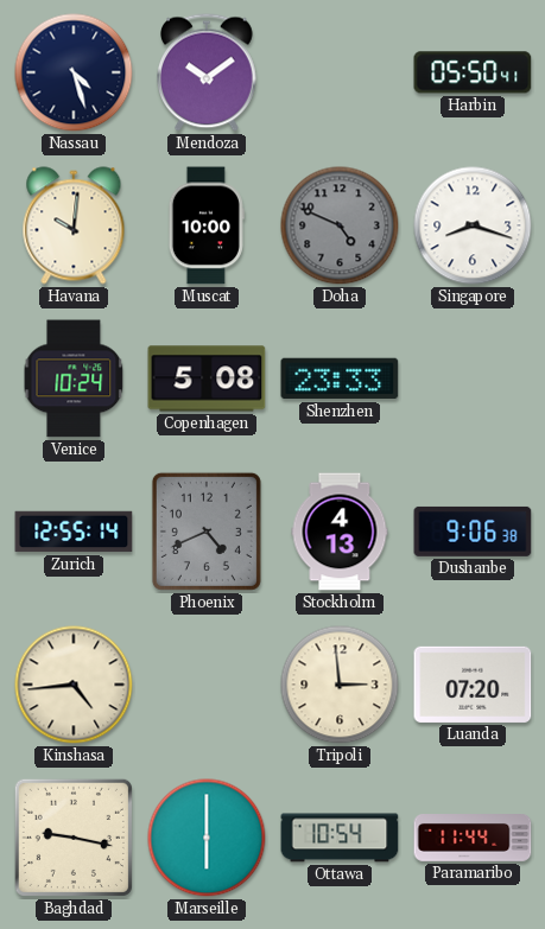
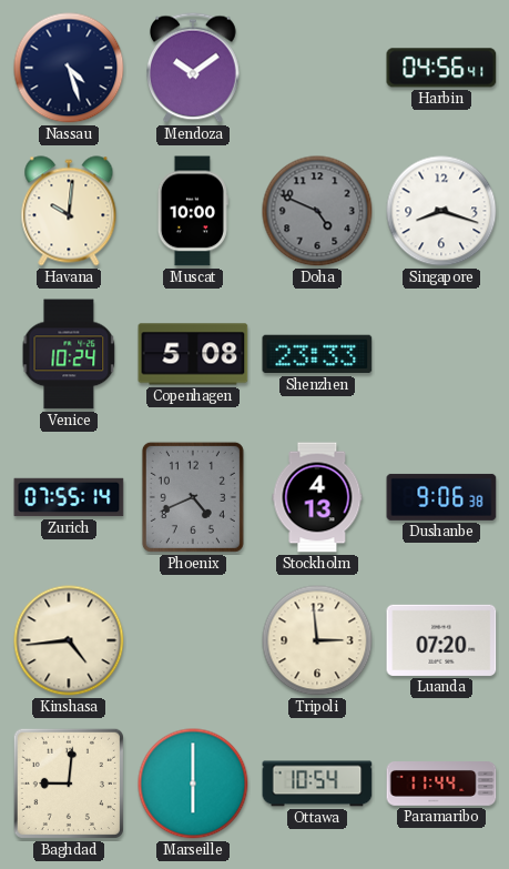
Harbin: 05:50 -> 04:56 (441, 68)
Zurich: 12:55 -> 07:55 (69, 497)
Baghdad: 9:17 -> 9:01 (69, 784)
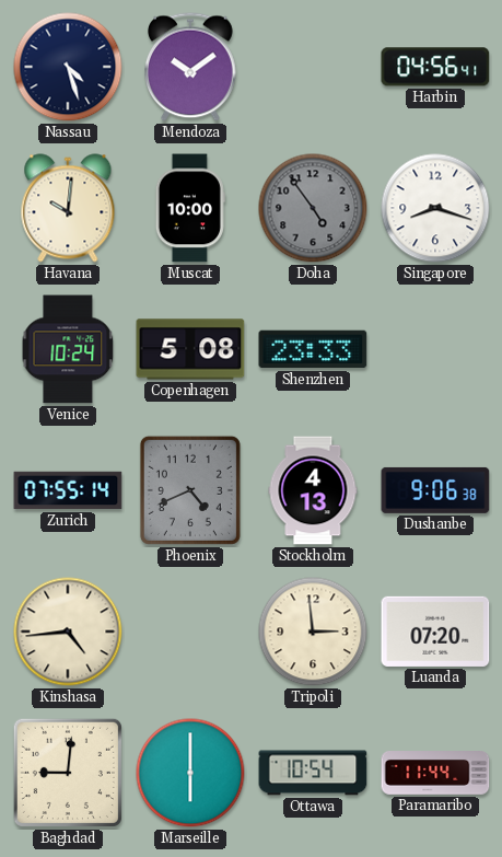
Doha: 4:49 -> 4:54 (313, 208)
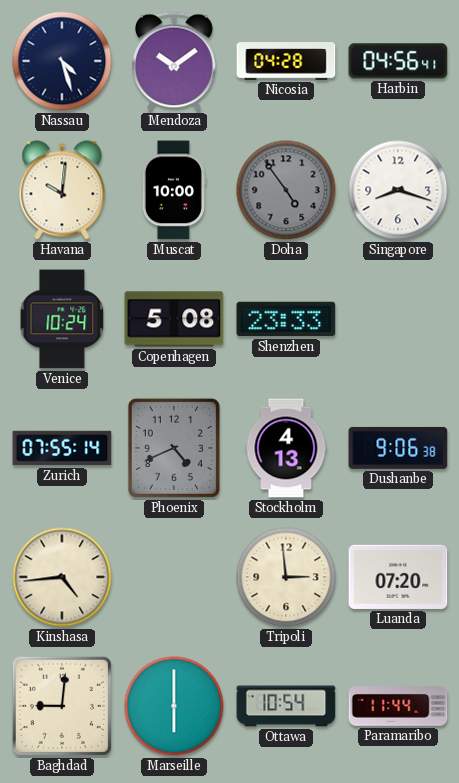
Nicosia: none -> 04:28 (286, 61)
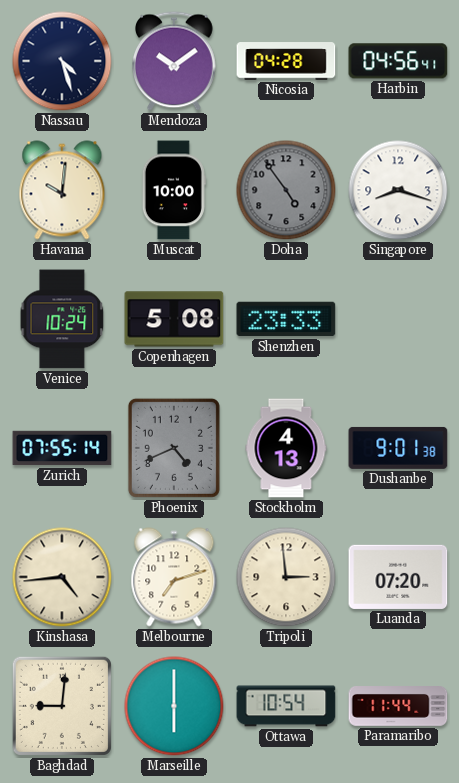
Dushanbe: 9:06 -> 9:01 (398, 448)
Melbourne: none -> 7:12 (174, 577)
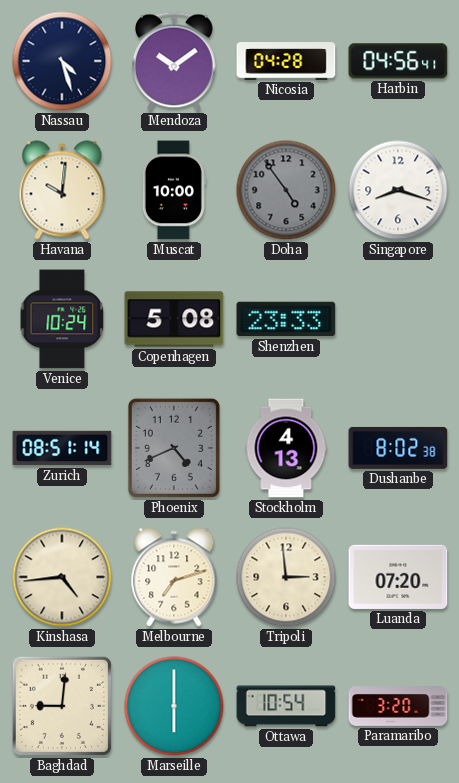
Zurich: 07:55 -> 08:51 (62, 448)
Dushanbe: 9:01 -> 8:02 (398, 448)
Paramaribo: 11:44 -> 3:20 (398, 707)
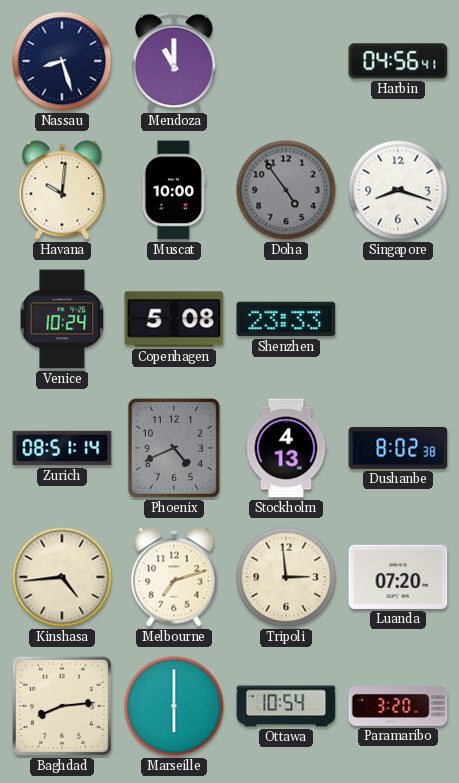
Nassau: 4:27 -> 8:27 (62, 61)
Mendoza: 10:09 -> 11:00 (175, 61)
Nicosia: 04:28 -> none (286, 61)
Baghdad: 9:01 -> 8:14 (62, 706)
